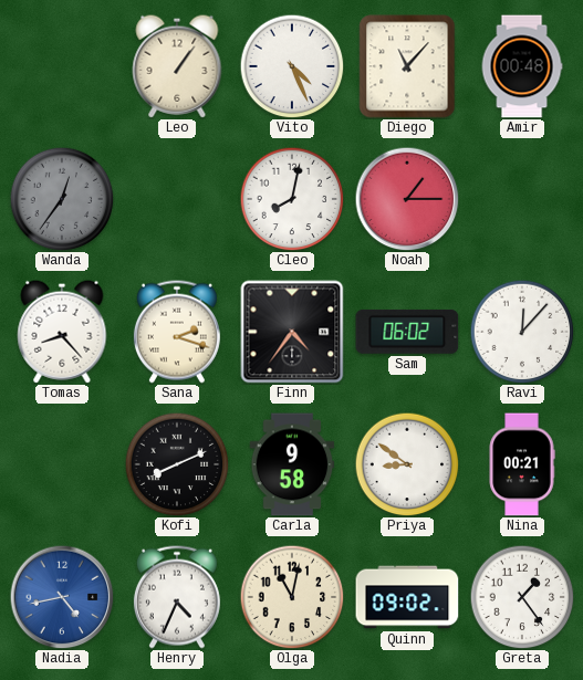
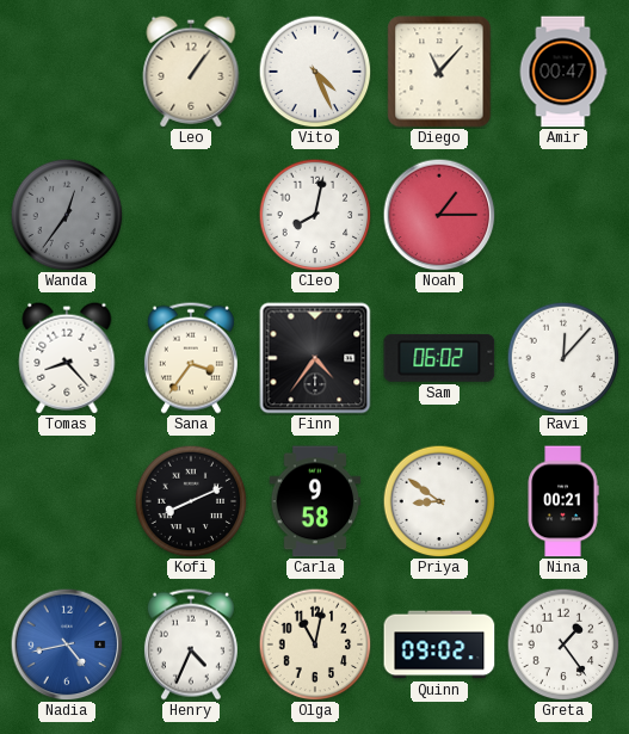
Amir: 00:48 -> 00:47 (563, 72)
Sana: 2:18 -> 3:36 (191, 358)
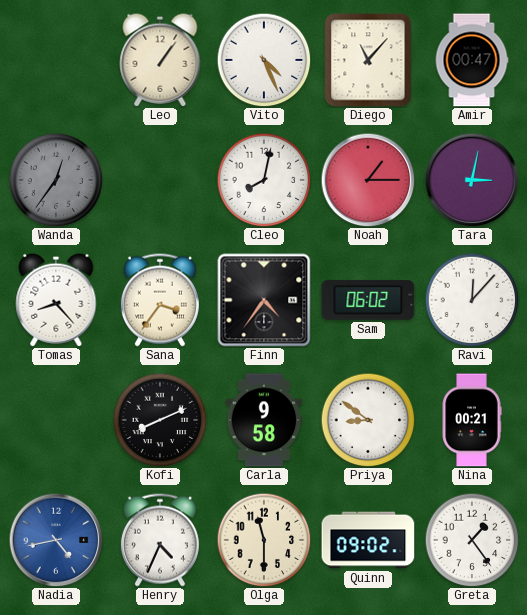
Tara: none -> 3:02 (472, 180)
Olga: 11:02 -> 11:30 (264, 540)
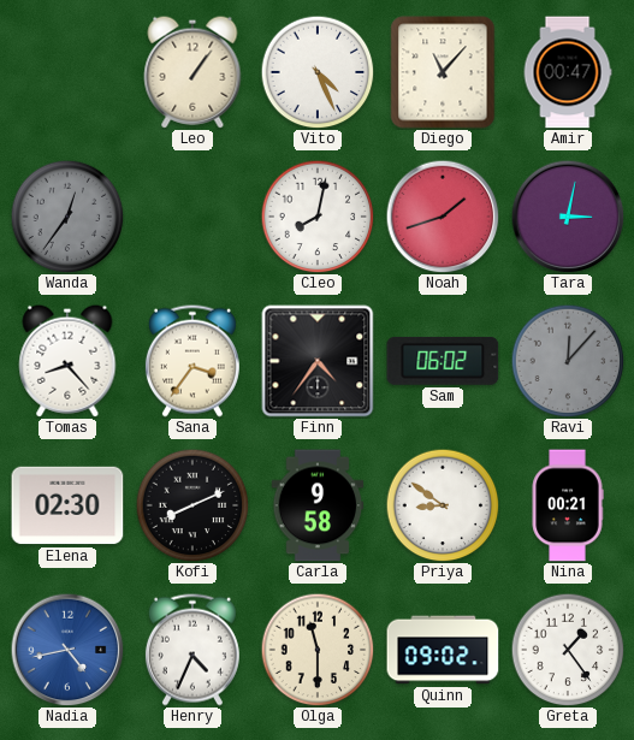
Noah: 1:15 -> 1:42 (443, 217)
Ravi dial: white -> grey (568, 361)
Elena: none -> 02:30 (67, 505)
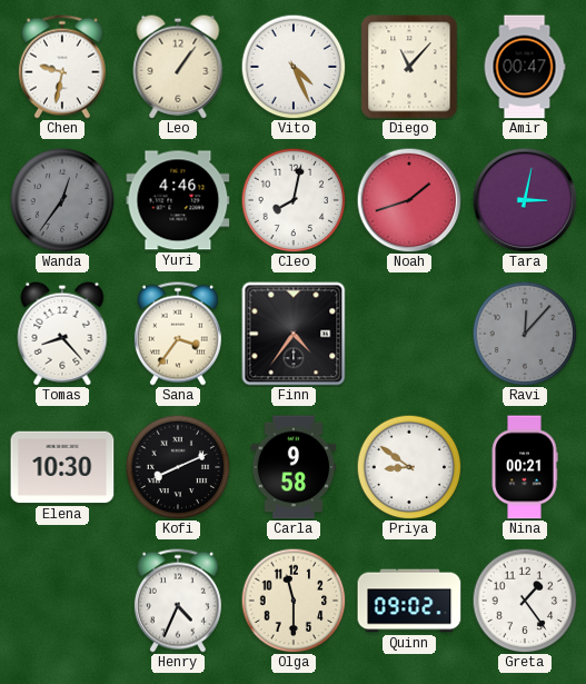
Chen: none -> 9:32 (62, 67)
Yuri: none -> 4:46 (178, 200)
Sam: 06:02 -> none (443, 361)
Elena: 02:30 -> 10:30 (62, 467)
Nadia: 4:43 -> none (67, 650)
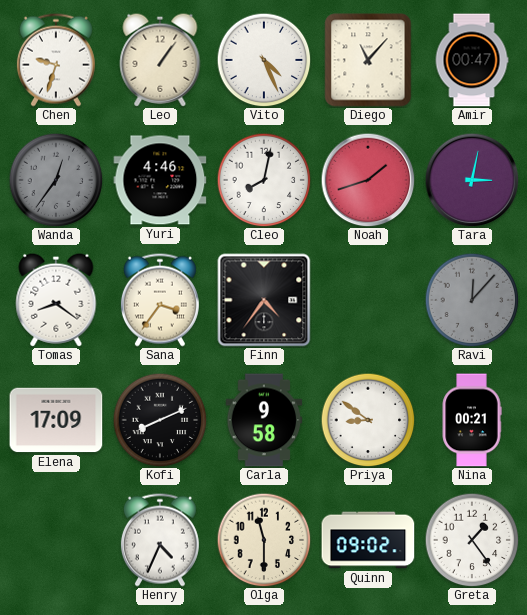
Chen: 9:32 -> 9:33 (56, 60)
Tomas: 8:23 -> 8:21 (56, 300)
Elena: 10:30 -> 17:09 (56, 420)
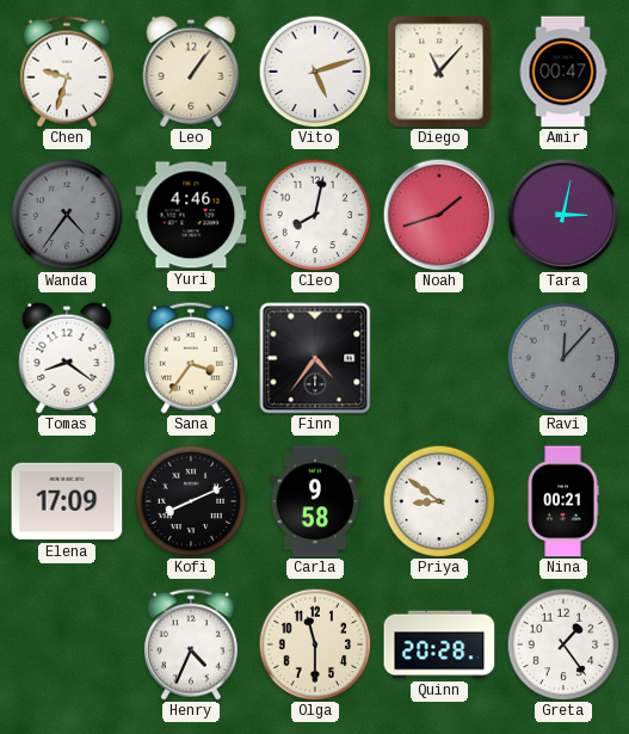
Vito: 4:26 -> 5:12 (315, 72)
Wanda: 12:36 -> 4:36 (67, 215)
Quinn: 09:02 -> 20:28 (439, 644)
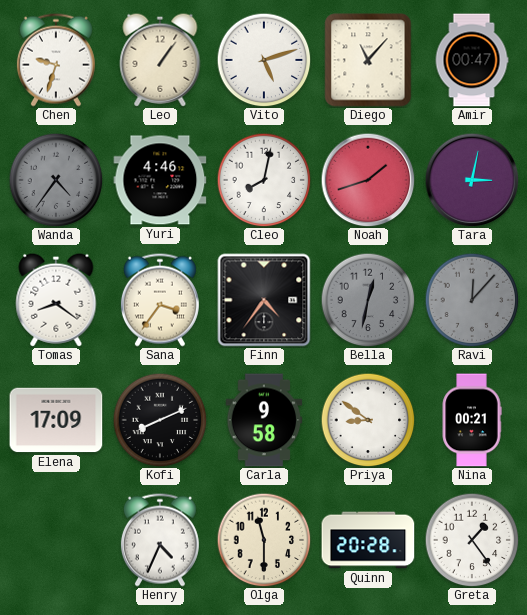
Bella: none -> 12:32 (368, 300)
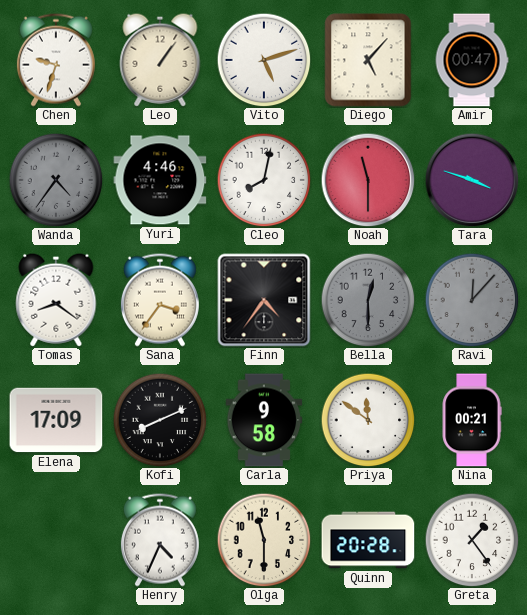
Diego: 11:07 -> 5:07 (368, 60)
Noah: 1:42 -> 11:30 (368, 180)
Tara: 3:02 -> 3:48 (472, 180)
Bella: 12:32 -> 12:30 (368, 300)
Priya: 8:51 -> 11:51 (368, 420)
